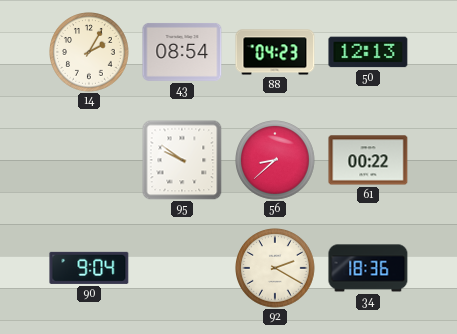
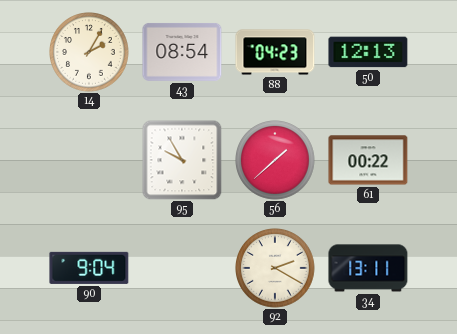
95: 9:51 -> 9:55 (182, 160)
56: 8:38 -> 1:38 (275, 160)
34: 18:36 -> 13:11 (368, 268)
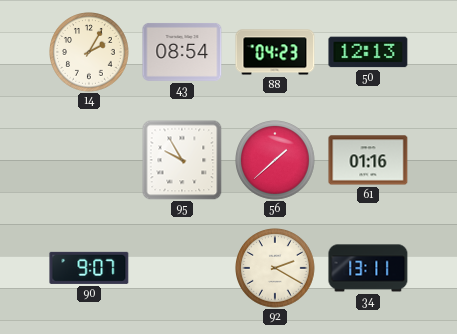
61: 00:22 -> 01:16 (368, 160)
90: 9:04 -> 9:07 (89, 268)
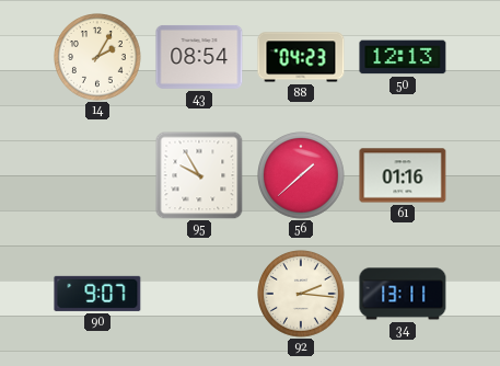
92: 2:20 -> 2:16 (301, 294)
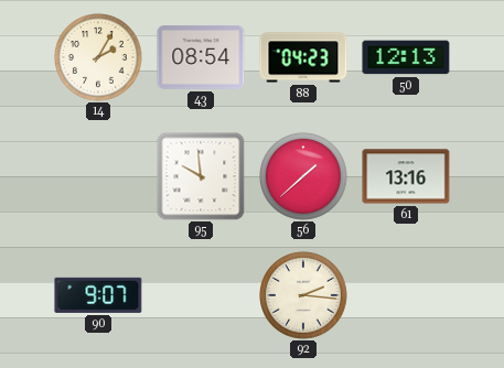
95: 9:55 -> 9:59 (201, 176)
61: 01:16 -> 13:16 (406, 176)
34: 13:11 -> none (403, 294)
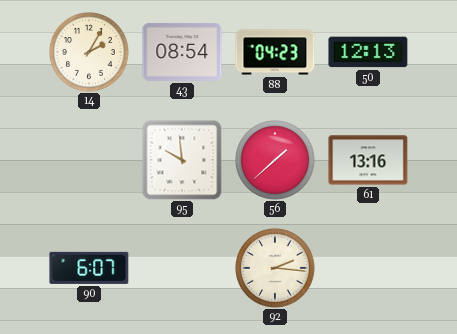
90: 9:07 -> 6:07 (89, 268)
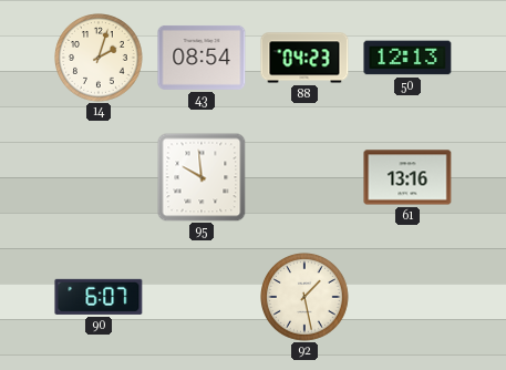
14: 2:05 -> 2:03 (99, 58)
56: 1:38 -> none (275, 160)
92: 2:16 -> 1:28 (304, 297)
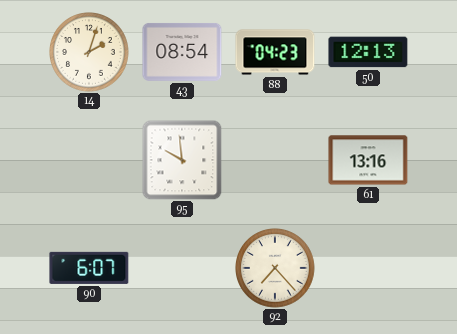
92: 1:28 -> 7:23 (275, 268)
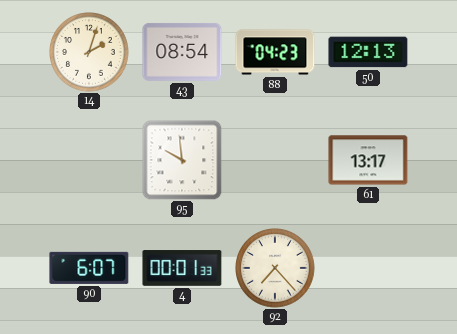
61: 13:16 -> 13:17 (368, 160)
4: none -> 00:01 (182, 268)
